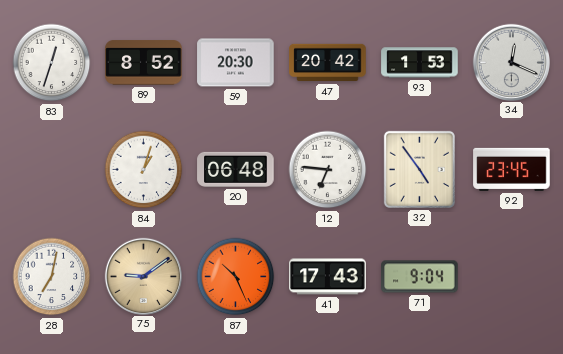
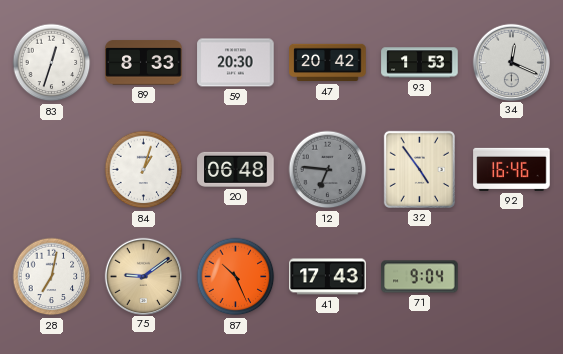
89: 8:52 -> 8:33 (144, 63)
12 dial: white -> grey (328, 170)
92: 23:45 -> 16:46 (512, 169)
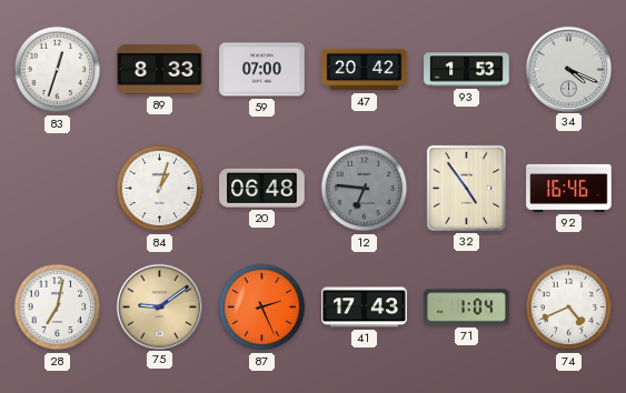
59: 20:30 -> 07:00 (262, 70)
34: 12:19 -> 4:19 (568, 69)
87: 10:26 -> 2:26 (262, 308)
71: 9:04 -> 1:04 (467, 308)
74: none -> 4:41 (569, 308)
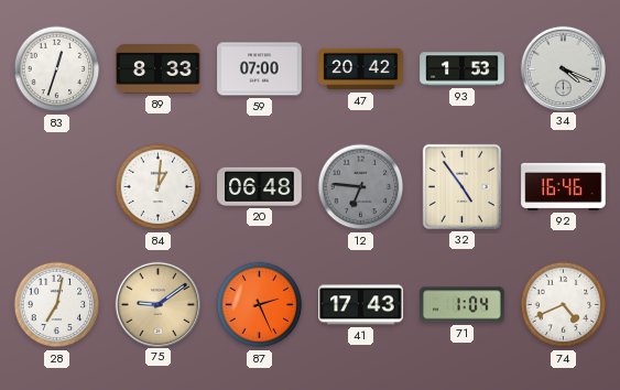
84: 1:03 -> 1:01 (159, 187)
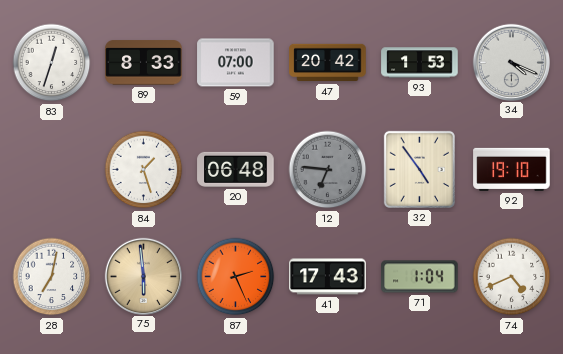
84: 1:01 -> 1:27 (144, 170)
92: 16:46 -> 19:10 (512, 169)
75: 9:09 -> 5:59 (143, 276)
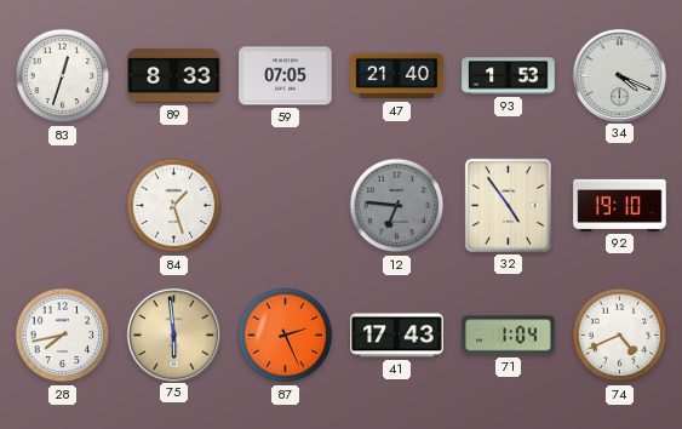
59: 07:00 -> 07:05 (286, 76)
47: 20:42 -> 21:40 (397, 76)
20: 06:48 -> none (236, 169)
28: 7:02 -> 7:43 (63, 336)
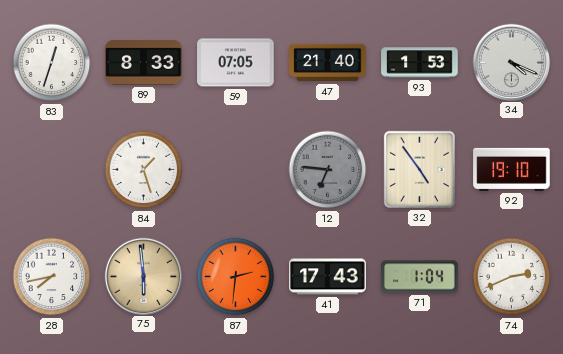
87: 2:26 -> 2:31 (236, 277)
74: 4:41 -> 2:41 (512, 277)
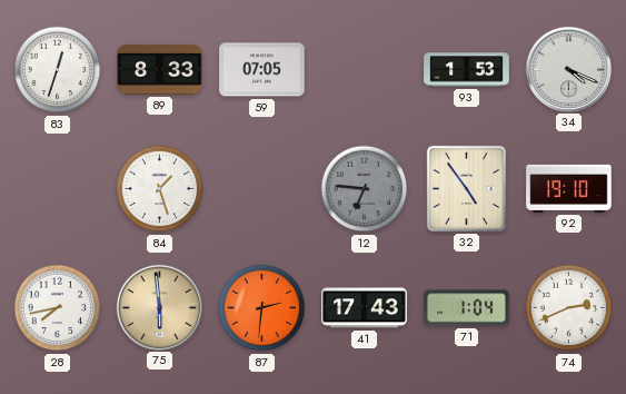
47: 21:40 -> none (328, 63)
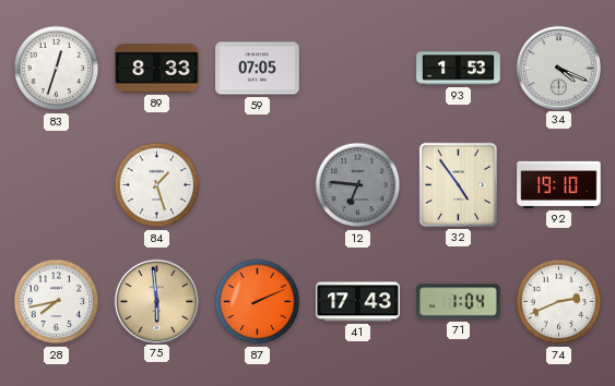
87: 2:31 -> 2:11 (258, 302)
